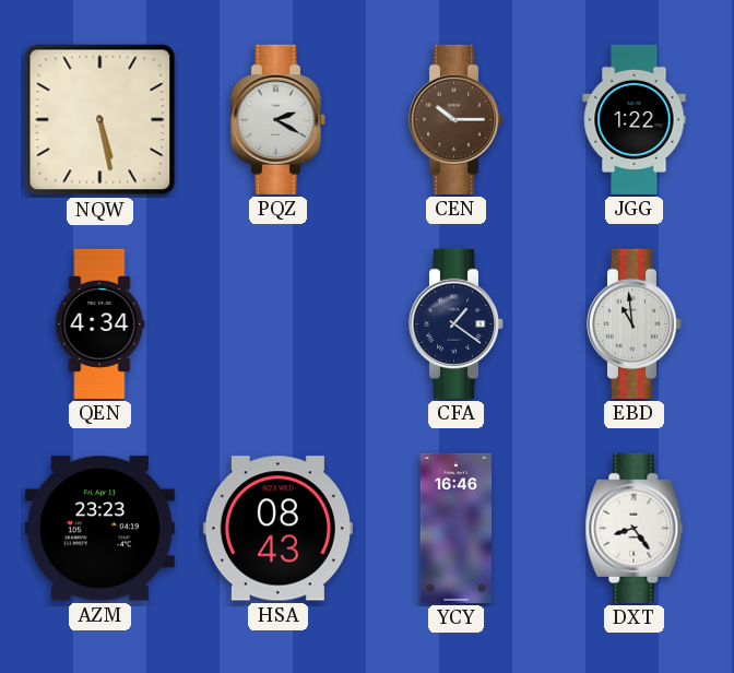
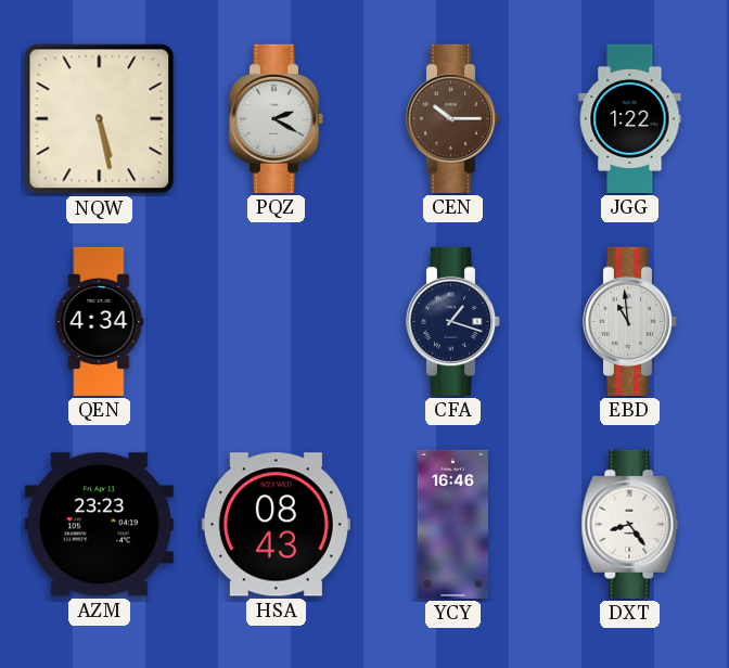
CFA: 1:21 -> 1:18 (453, 321)
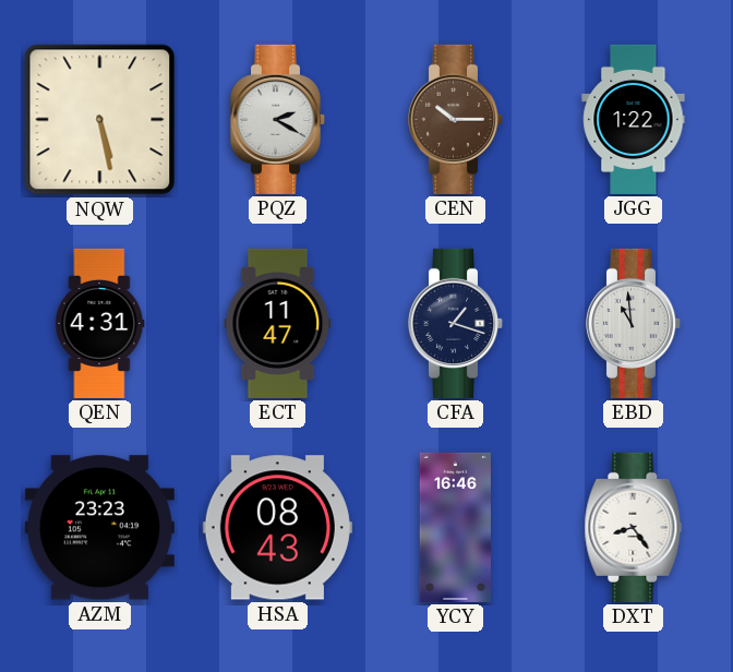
QEN: 4:34 -> 4:31 (99, 323)
ECT: none -> 11:47 (278, 323)
